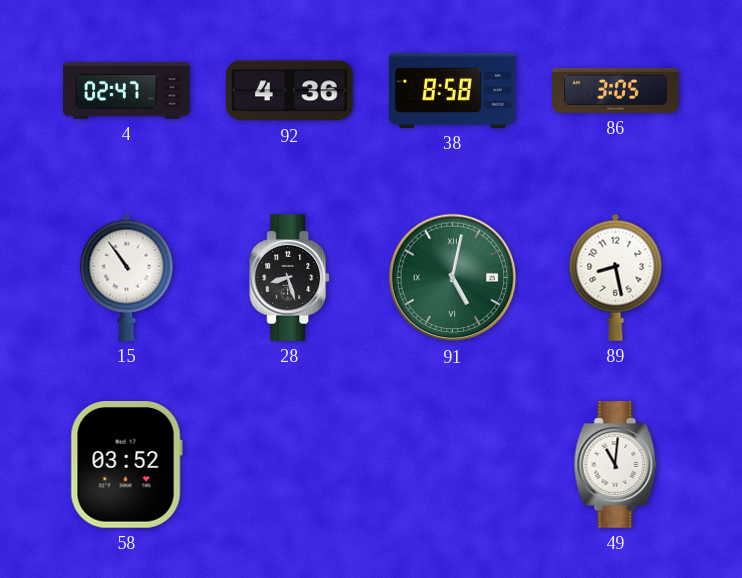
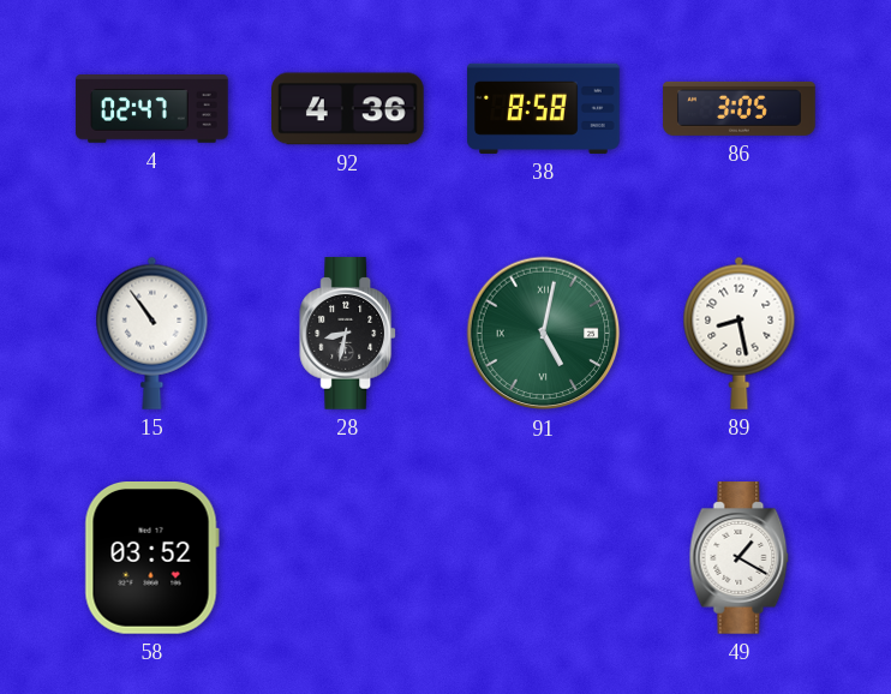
28: 8:27 -> 8:32 (348, 334)
49: 11:01 -> 1:20 (740, 558)
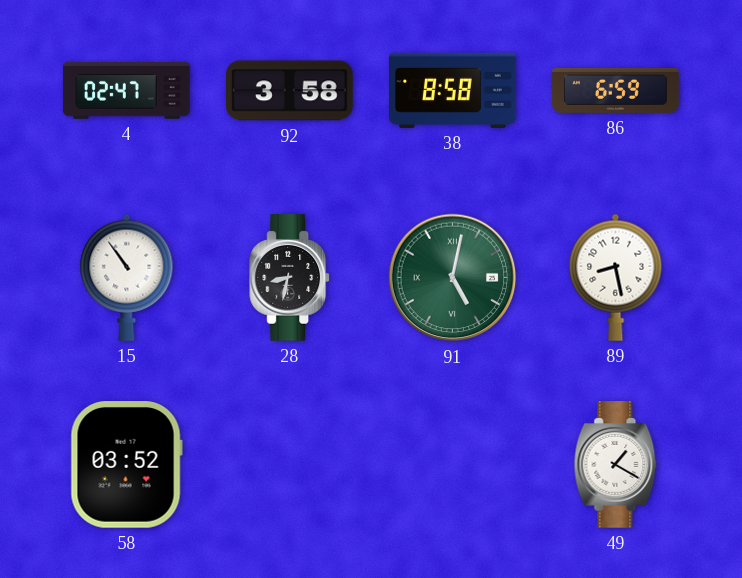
92: 4:36 -> 3:58 (290, 91)
86: 3:05 -> 6:59 (616, 90)
